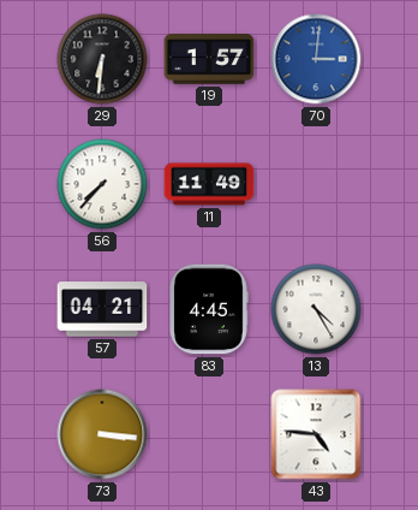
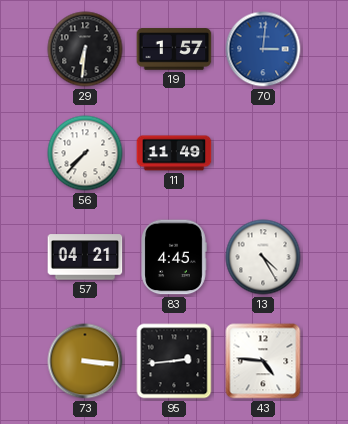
95: none -> 2:44 (174, 361)
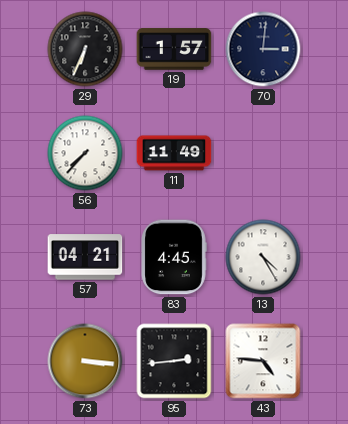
29: 6:31 -> 6:34 (85, 49)
70 dial: blue -> navy (263, 49)
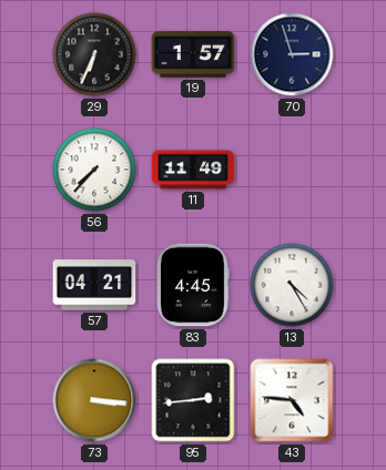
70: 3:01 -> 2:57 (292, 54)
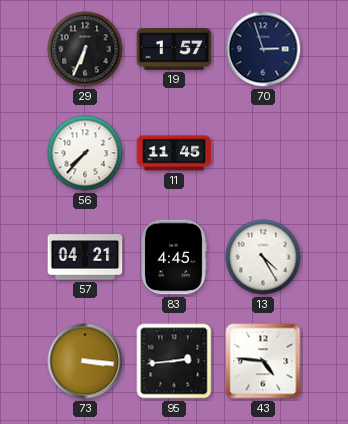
11: 11:49 -> 11:45 (174, 153)
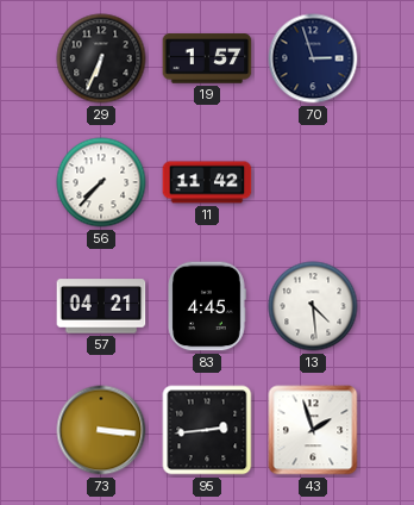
11: 11:45 -> 11:42 (207, 182)
13: 4:25 -> 4:29 (313, 306)
43: 4:46 -> 1:57 (313, 430)
